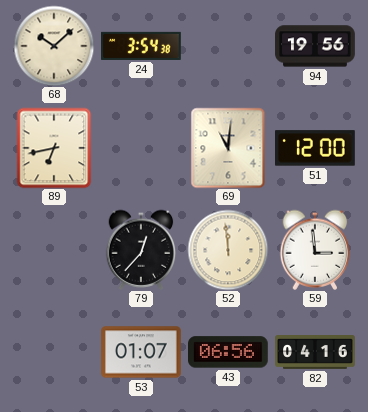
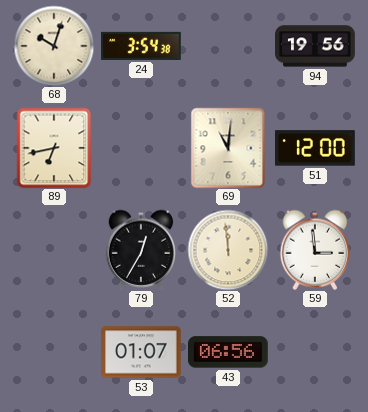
68: 10:08 -> 10:03 (54, 46)
79: 12:37 -> 12:35 (141, 250)
82: 04:16 -> none (315, 353)
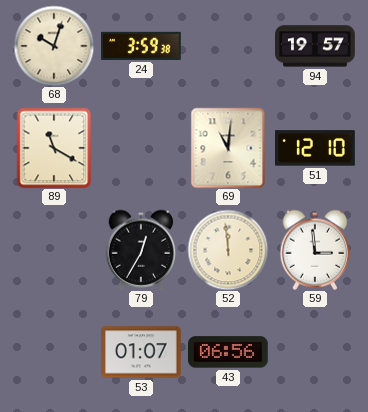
24: 3:54 -> 3:59 (142, 46)
94: 19:56 -> 19:57 (315, 46)
89: 6:43 -> 11:20 (54, 148)
51: 12:00 -> 12:10 (316, 148)
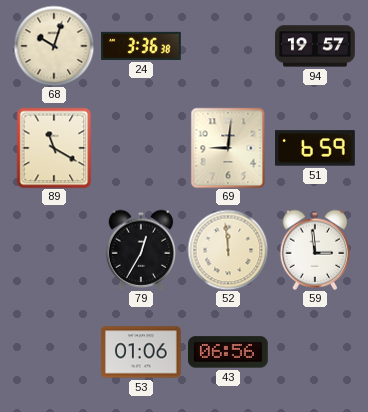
24: 3:59 -> 3:36 (142, 46)
69: 11:01 -> 9:01 (228, 148)
51: 12:10 -> 6:59 (316, 148)
53: 01:07 -> 01:06 (141, 352)
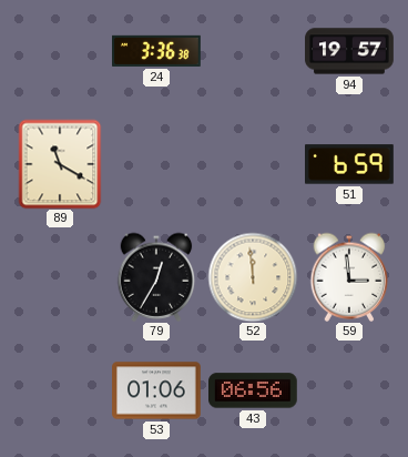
68: 10:03 -> none (54, 46)
69: 9:01 -> none (228, 148)
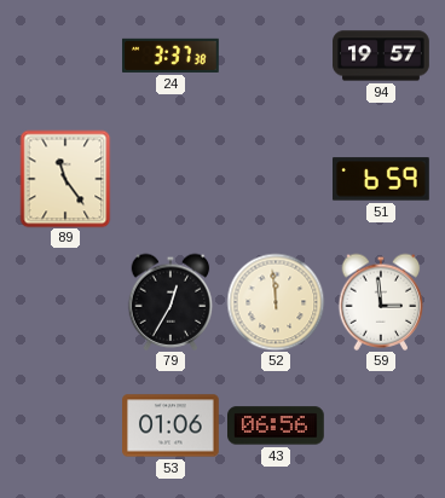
24: 3:36 -> 3:37 (172, 56)
89: 11:20 -> 11:24 (65, 179)
